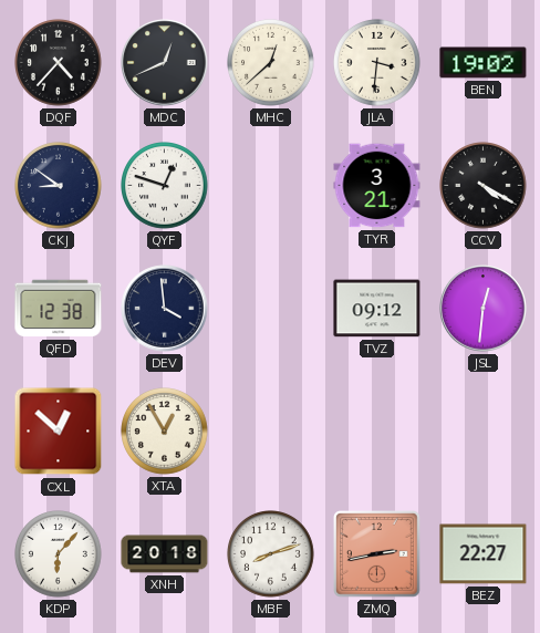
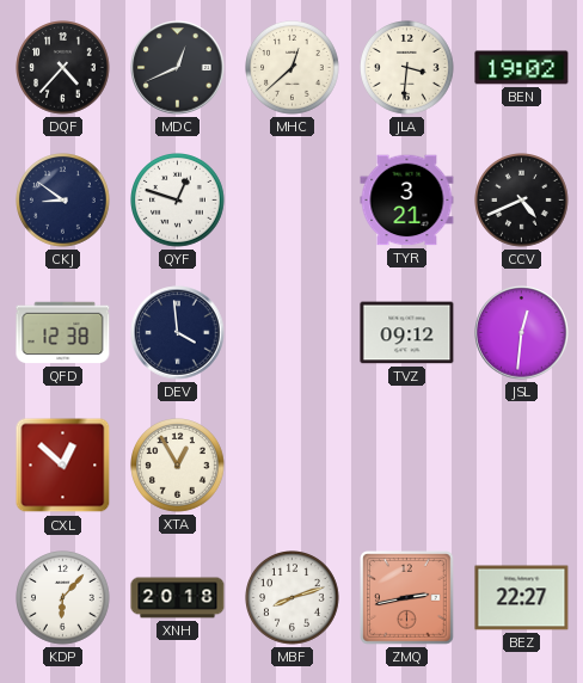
CCV: 4:20 -> 4:41 (522, 201)
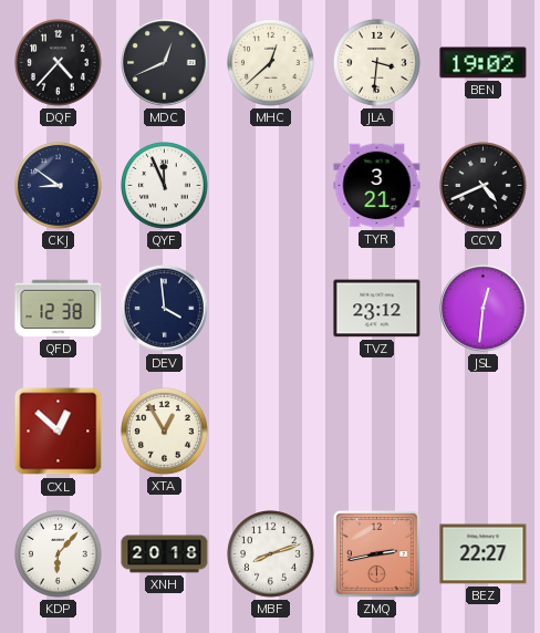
QYF: 12:48 -> 11:56 (165, 186)
TVZ: 09:12 -> 23:12 (377, 309)
